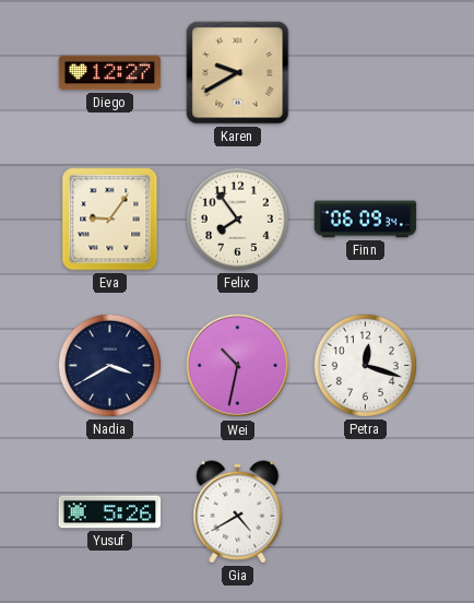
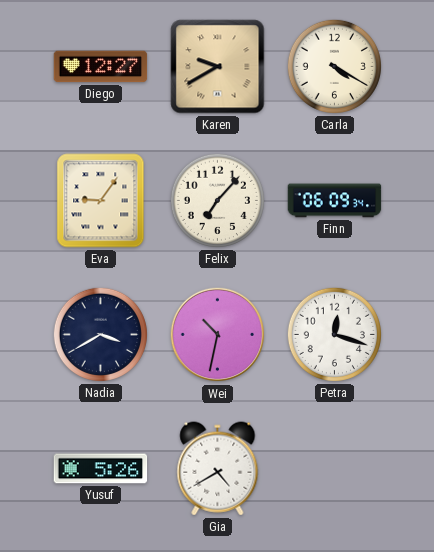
Carla: none -> 4:20 (334, 66)
Felix: 7:54 -> 7:07 (217, 200)
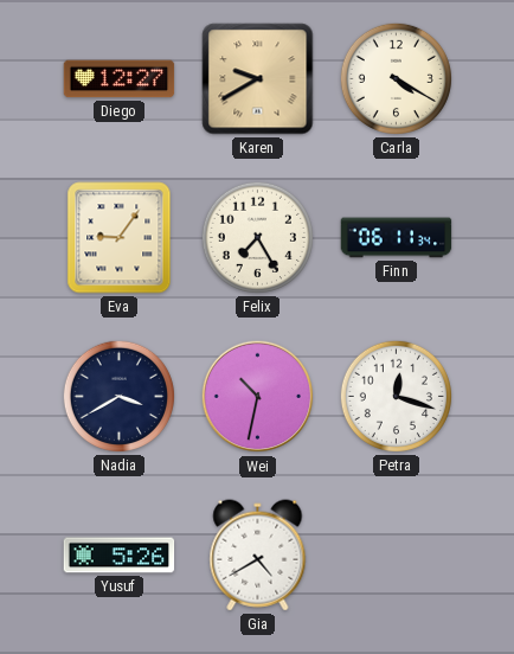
Felix: 7:07 -> 7:25 (257, 237)
Finn: 06:09 -> 06:11 (397, 238)
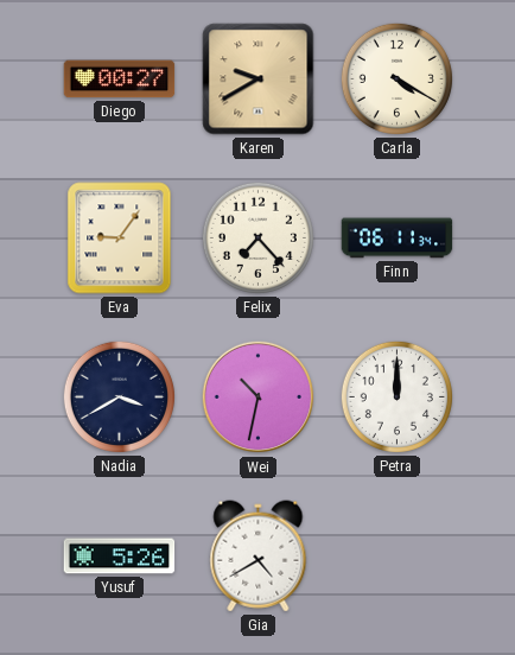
Diego: 12:27 -> 00:27 (120, 80)
Felix: 7:25 -> 7:23 (257, 237)
Petra: 12:18 -> 12:00 (396, 396)
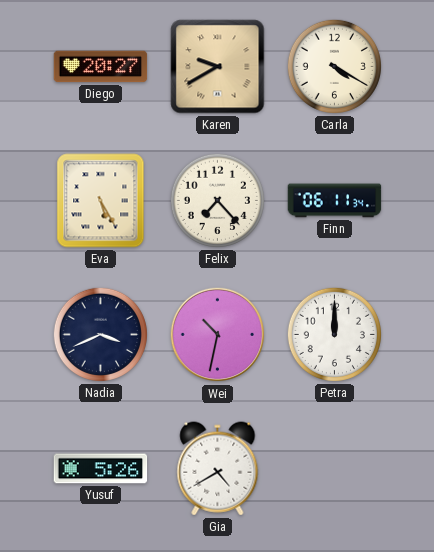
Diego: 00:27 -> 20:27 (101, 67)
Eva: 9:06 -> 5:25 (101, 201)
Nadia: 3:40 -> 3:41 (100, 334)
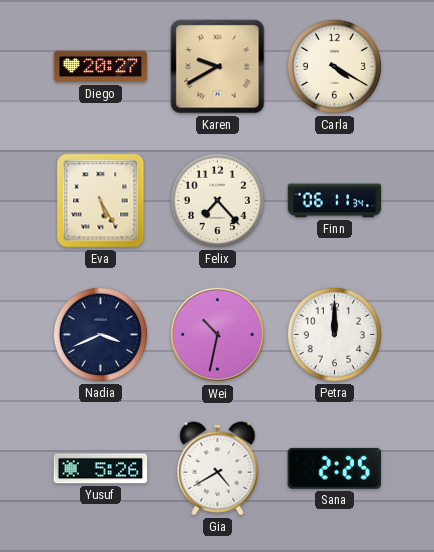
Sana: none -> 2:25 (334, 468)
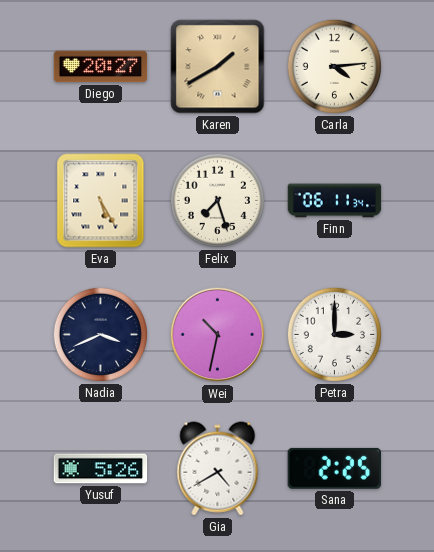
Karen: 9:40 -> 1:40 (218, 67)
Carla: 4:20 -> 4:14 (334, 66)
Felix: 7:23 -> 7:27 (217, 200)
Petra: 12:00 -> 3:00 (334, 334)
